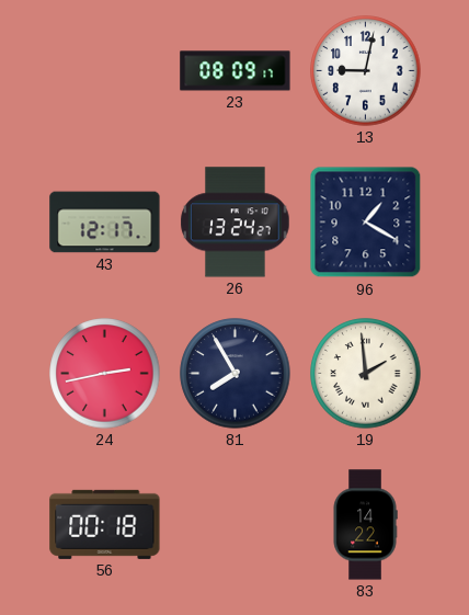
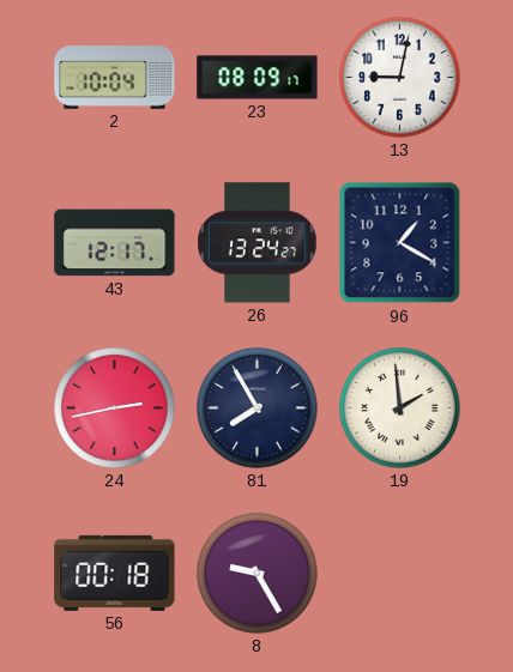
2: none -> 10:04 (115, 78)
8: none -> 9:25 (258, 574)
83: 14:22 -> none (365, 525)
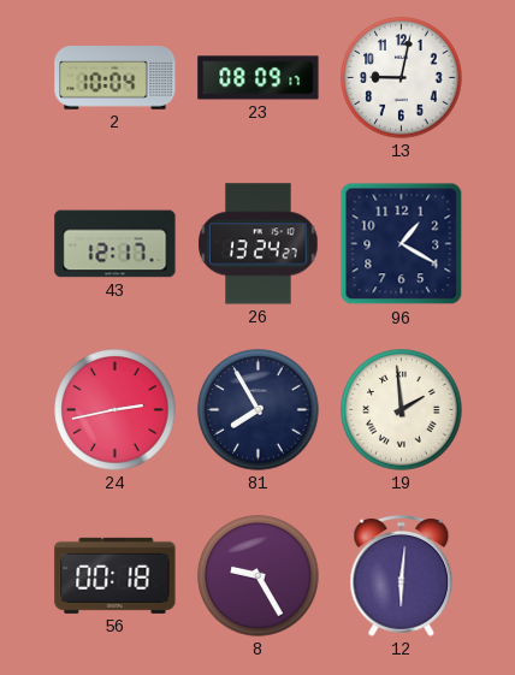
12: none -> 6:01 (402, 575)
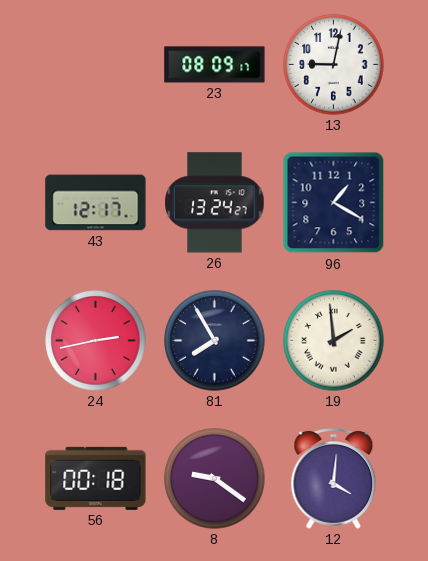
2: 10:04 -> none (116, 78)
8: 9:25 -> 9:21 (215, 479)
12: 6:01 -> 4:01 (334, 478)
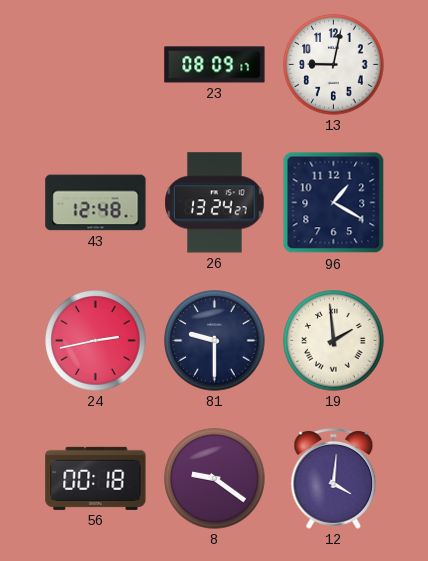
43: 12:17 -> 12:48 (96, 203)
81: 7:55 -> 9:30 (215, 341)
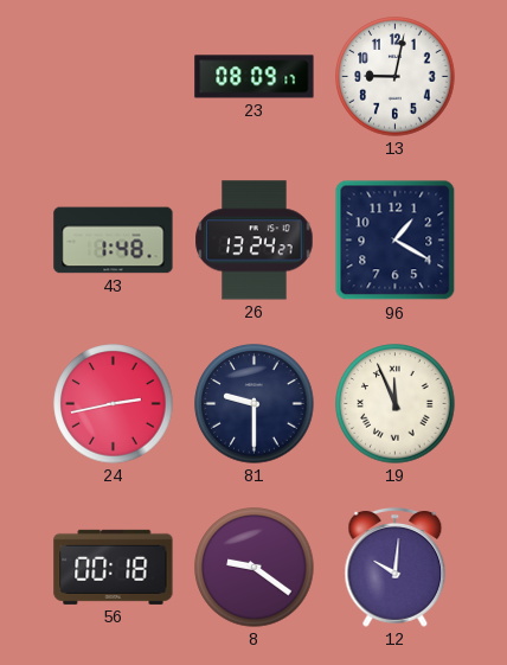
43: 12:48 -> 1:48 (114, 241)
19: 1:59 -> 11:56 (396, 404)
12: 4:01 -> 10:01 (396, 567)
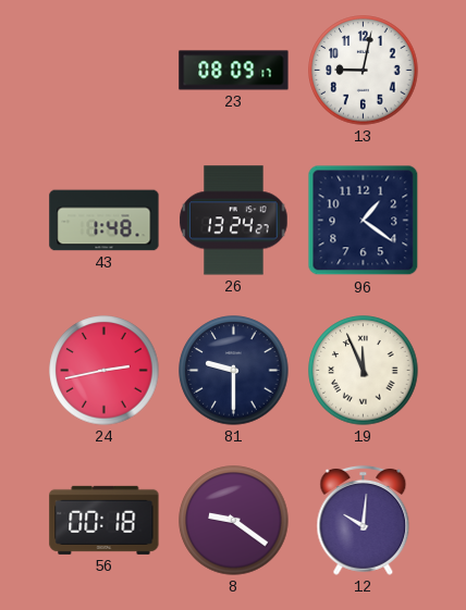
96: 1:20 -> 1:21 (364, 221)
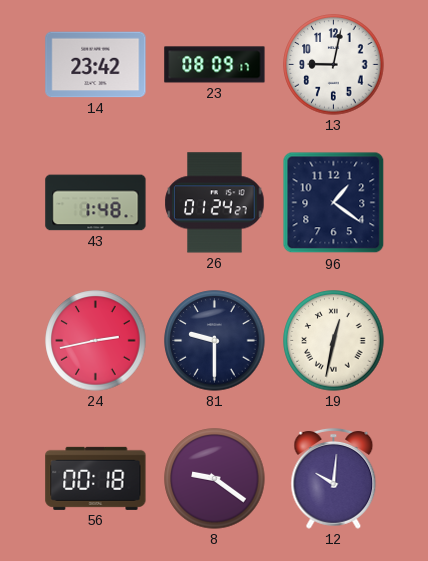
14: none -> 23:42 (96, 65)
26: 13:24 -> 01:24 (215, 203)
19: 11:56 -> 12:32 (334, 341)
